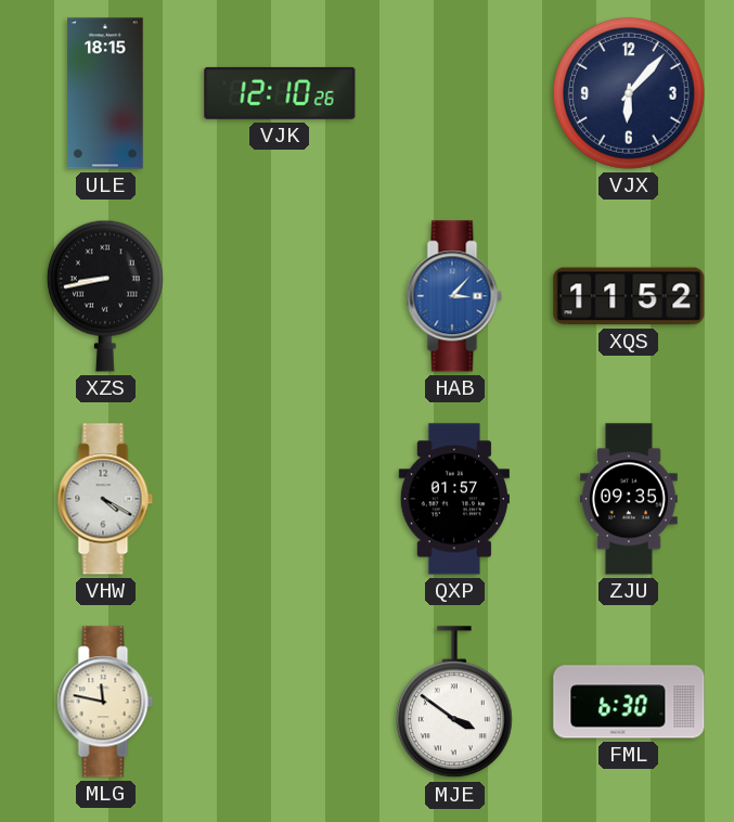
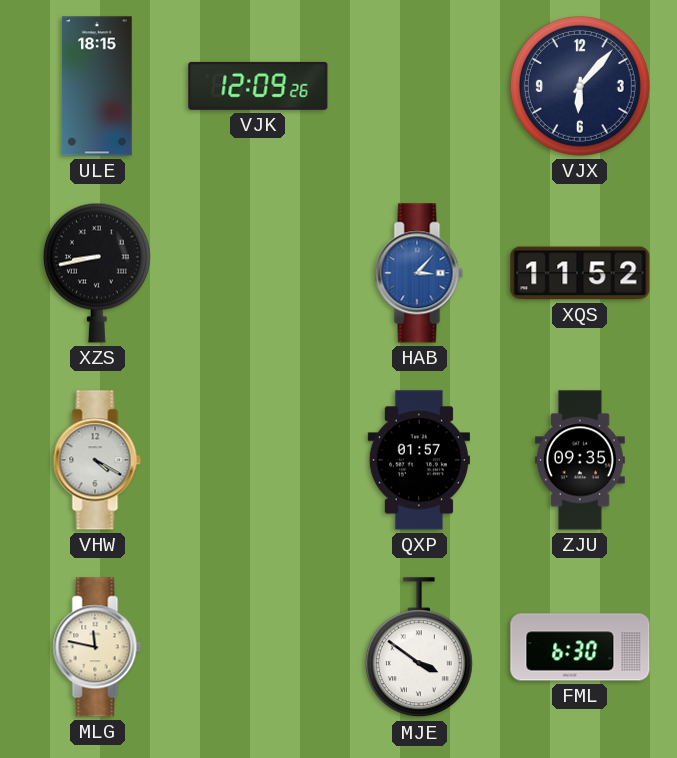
VJK: 12:10 -> 12:09 (258, 86)
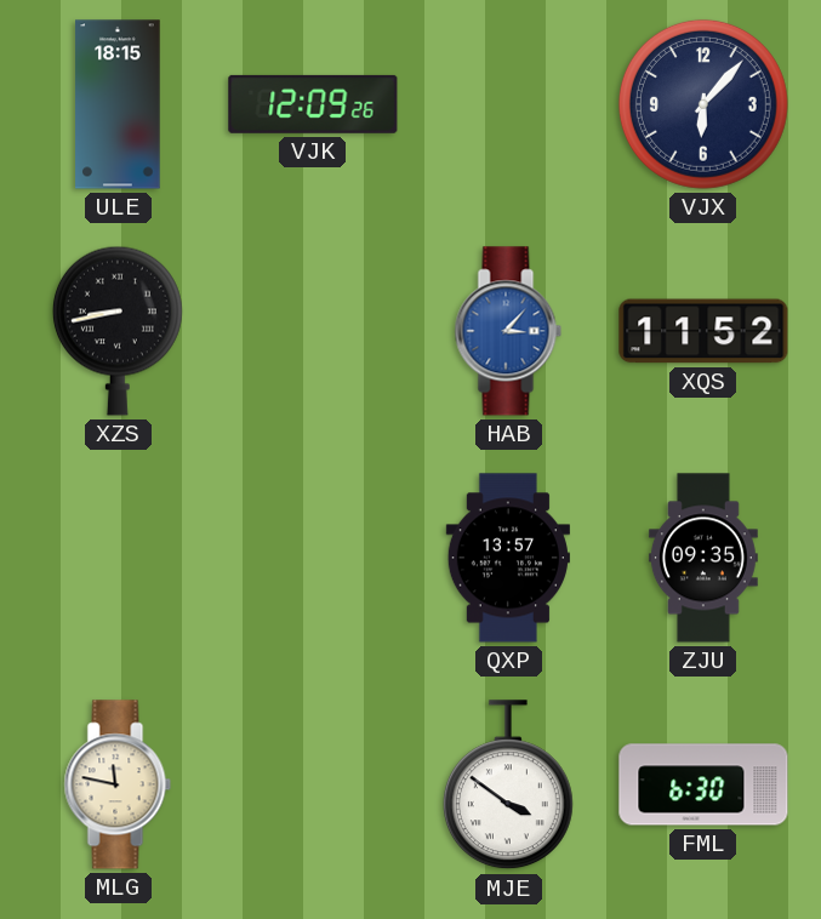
VHW: 4:20 -> none (97, 460)
QXP: 01:57 -> 13:57 (508, 558)
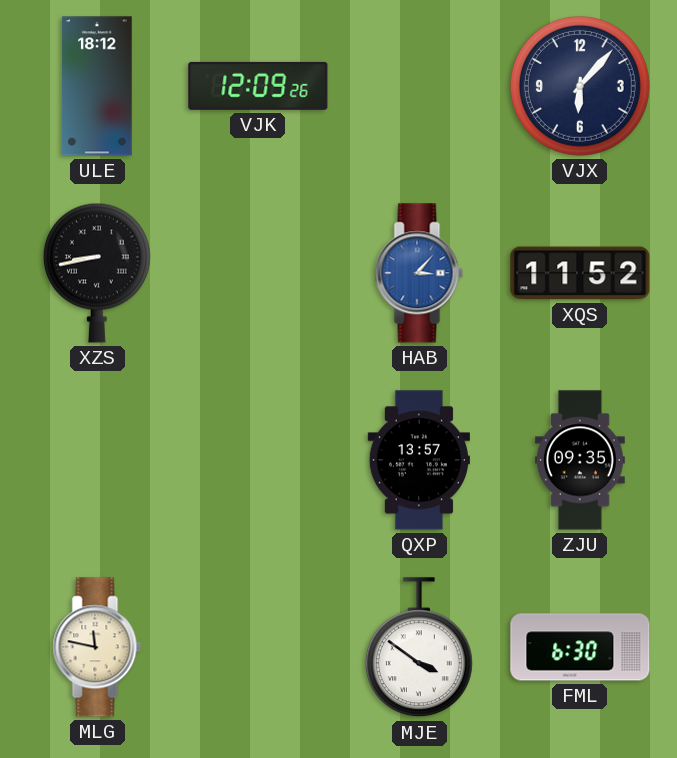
ULE: 18:15 -> 18:12 (97, 86)
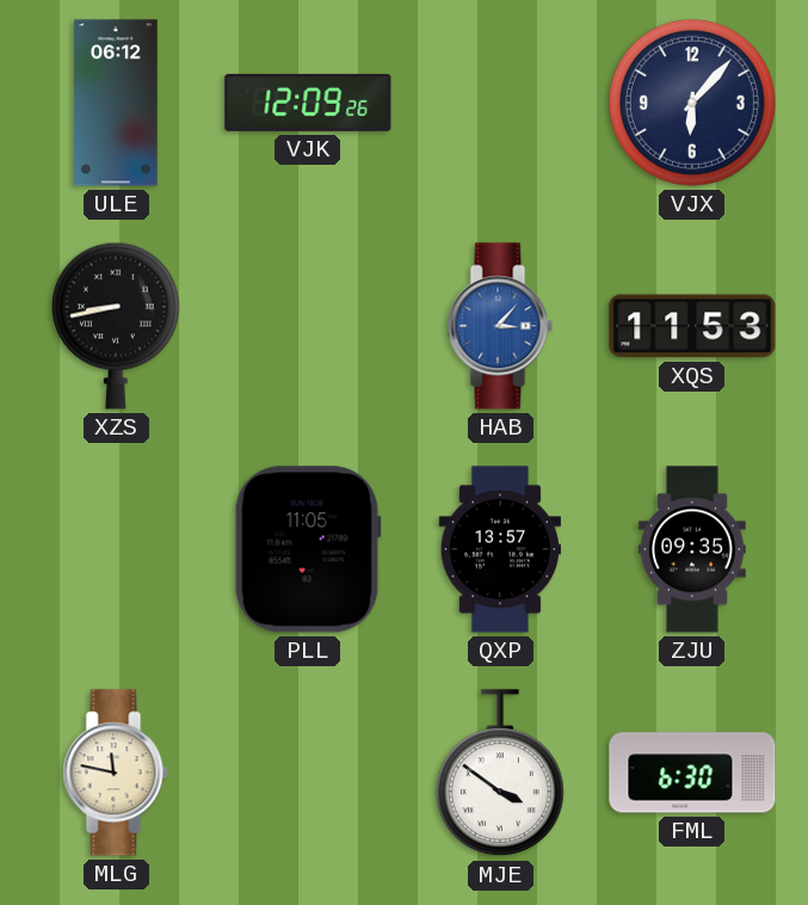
ULE: 18:12 -> 06:12 (116, 103)
XQS: 11:52 -> 11:53 (692, 326)
PLL: none -> 11:05 (308, 549)
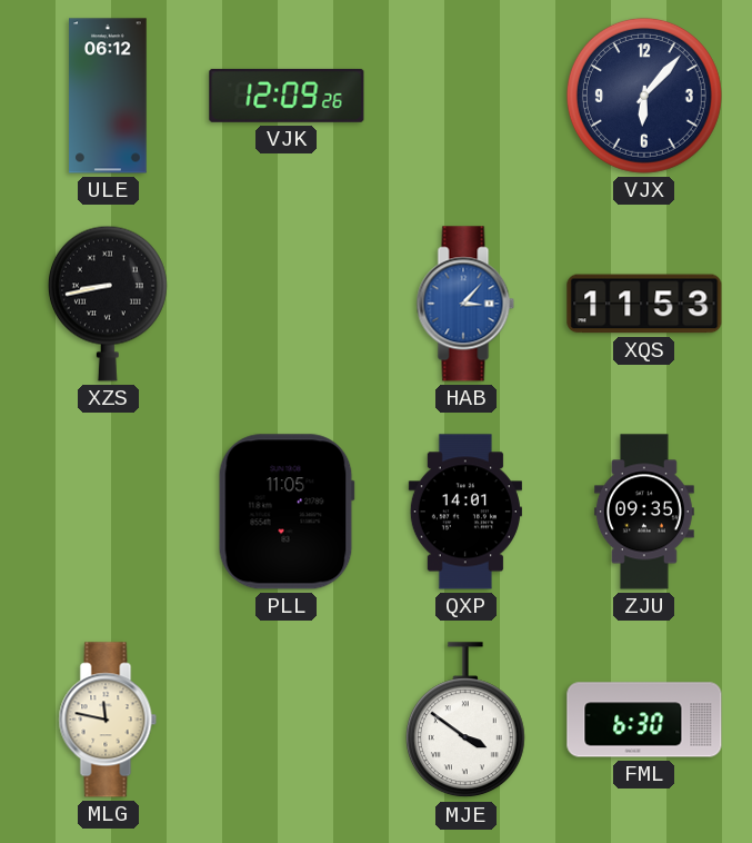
QXP: 13:57 -> 14:01 (465, 512)
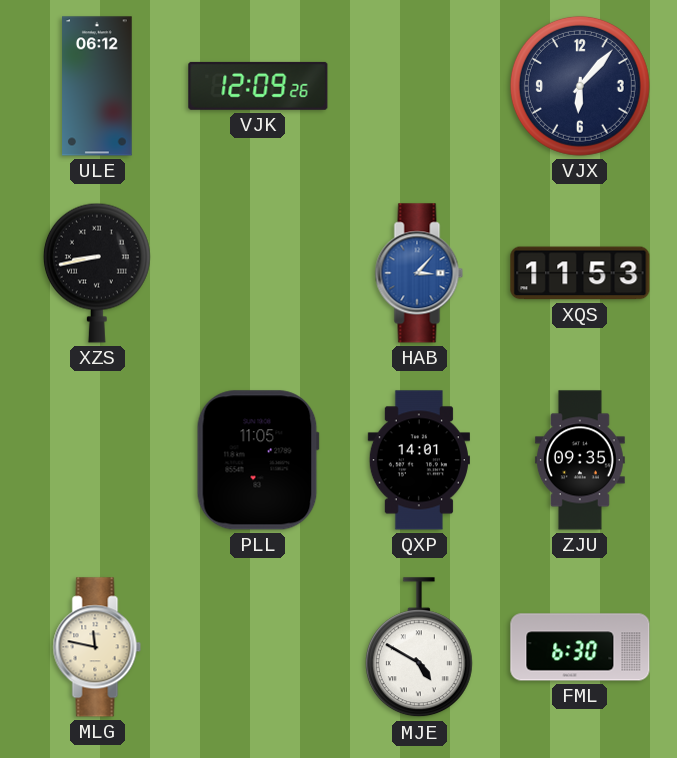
MJE: 3:51 -> 4:50 (419, 648)
